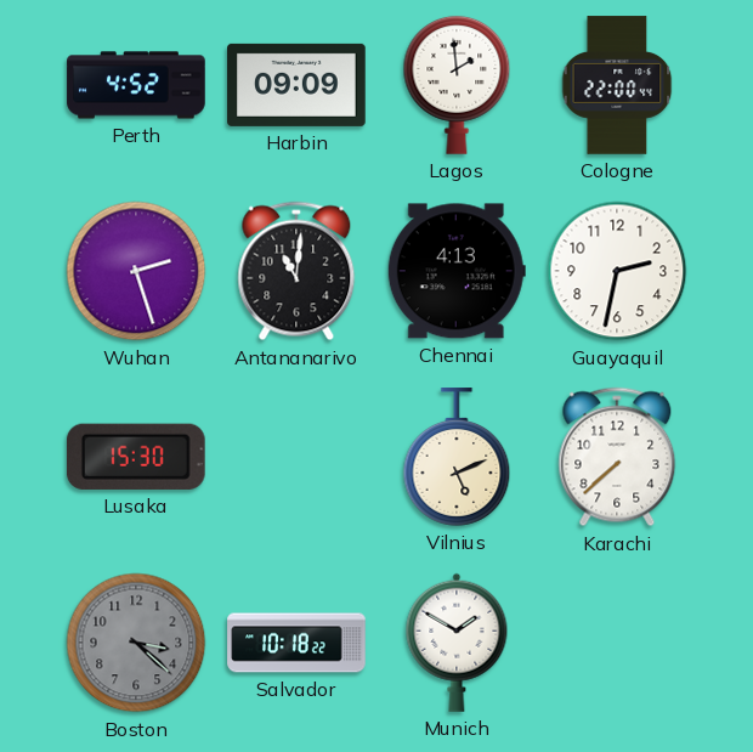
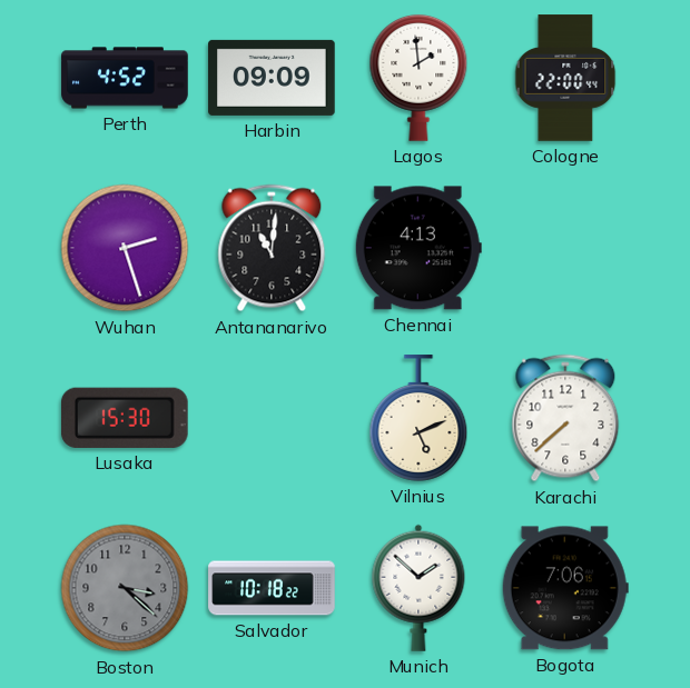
Guayaquil: 2:32 -> none (617, 271)
Munich: 1:50 -> 1:52 (418, 588)
Bogota: none -> 7:06 (565, 588)
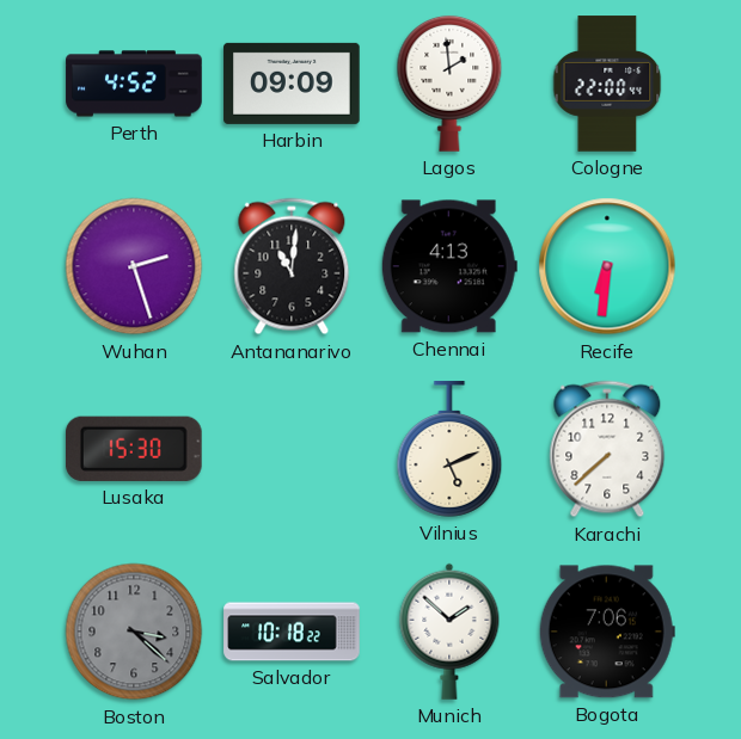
Recife: none -> 6:31 (607, 266)
